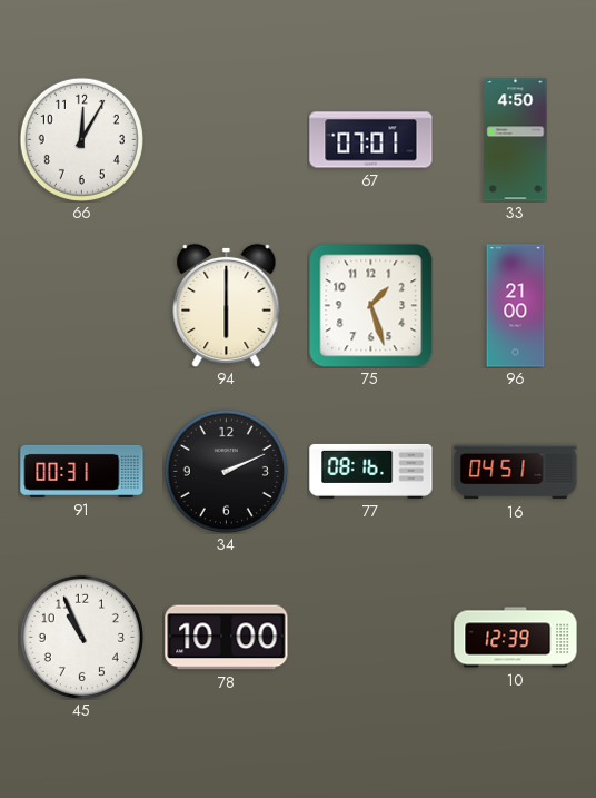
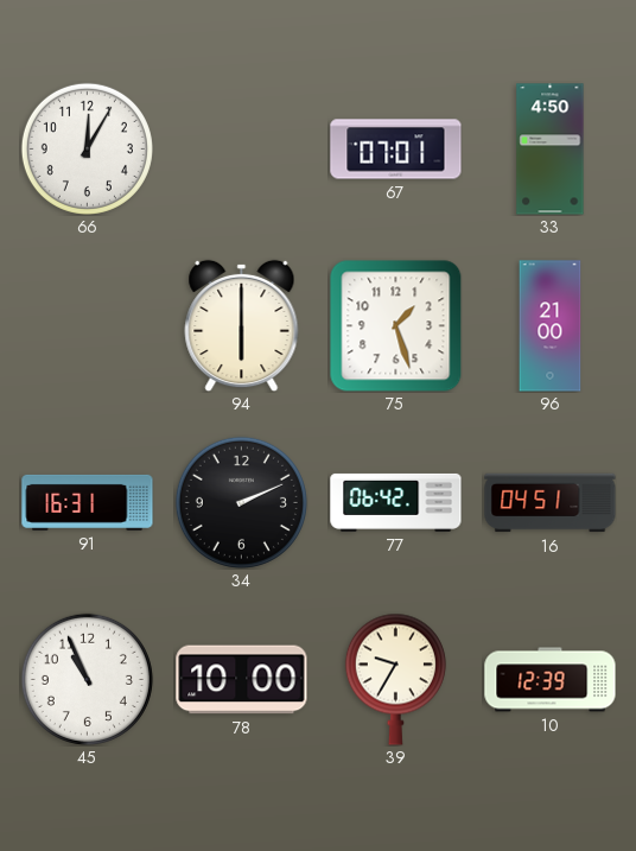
91: 00:31 -> 16:31 (88, 502)
77: 08:16 -> 06:42 (396, 502)
39: none -> 9:35 (395, 679)
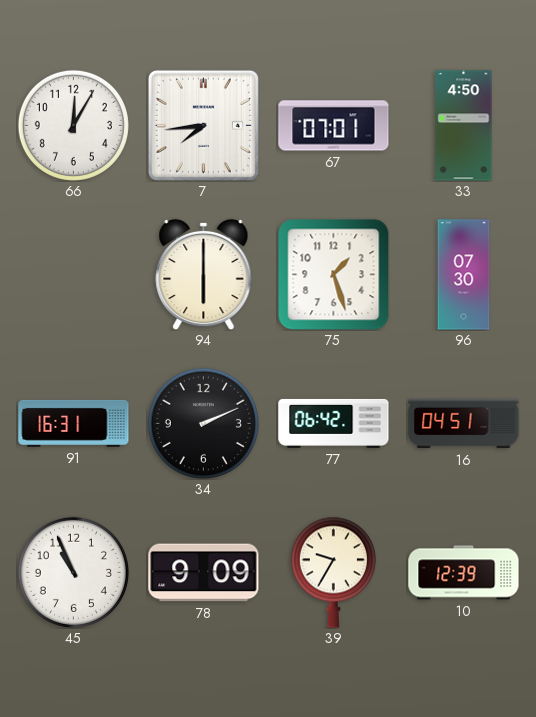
7: none -> 7:44 (203, 125)
96: 21:00 -> 07:30 (464, 275)
78: 10:00 -> 9:09 (204, 573)
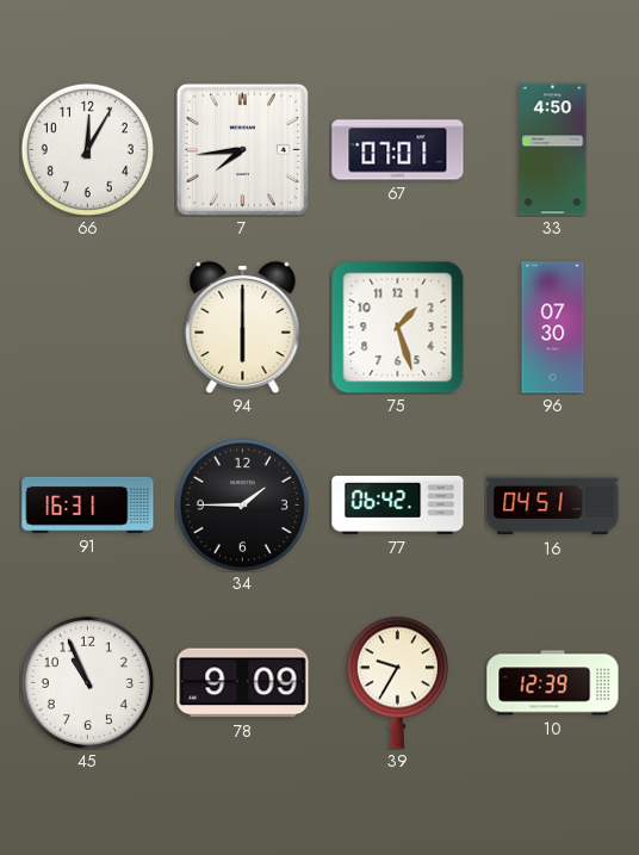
34: 2:11 -> 1:45 (242, 504)
